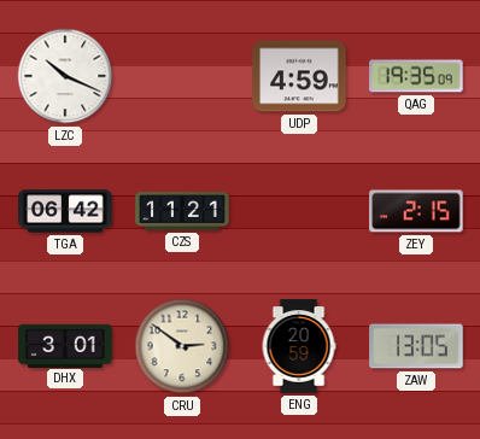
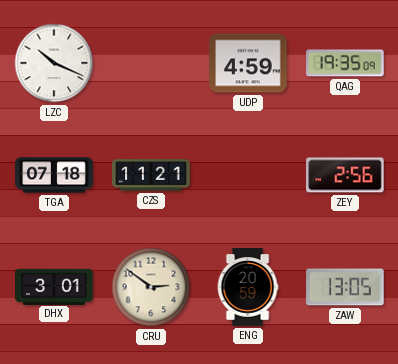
TGA: 06:42 -> 07:18 (54, 175)
ZEY: 2:15 -> 2:56 (345, 175)
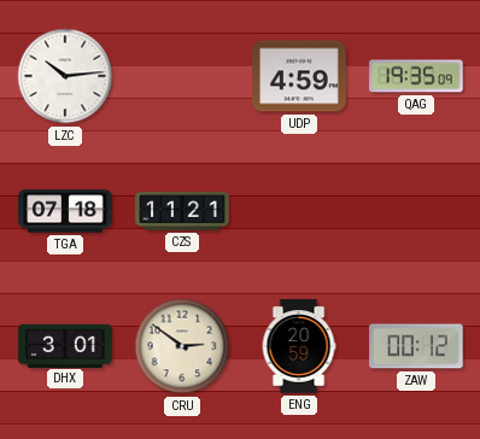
LZC: 10:19 -> 10:14 (65, 76)
ZEY: 2:56 -> none (345, 175)
ZAW: 13:05 -> 00:12 (416, 346)
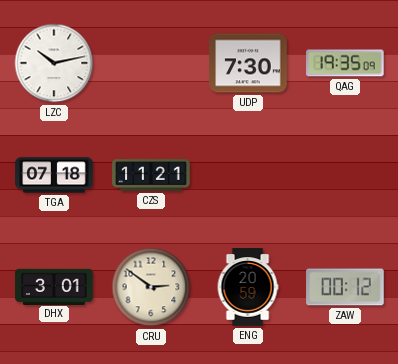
LZC: 10:14 -> 10:13 (54, 63)
UDP: 4:59 -> 7:30 (248, 63)
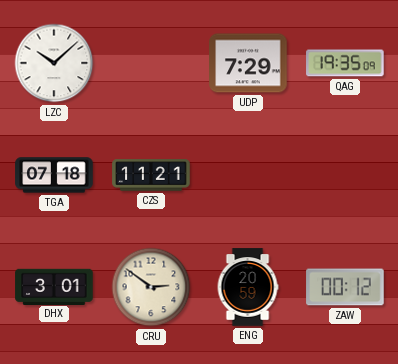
LZC: 10:13 -> 10:08 (54, 63)
UDP: 7:30 -> 7:29 (248, 63)
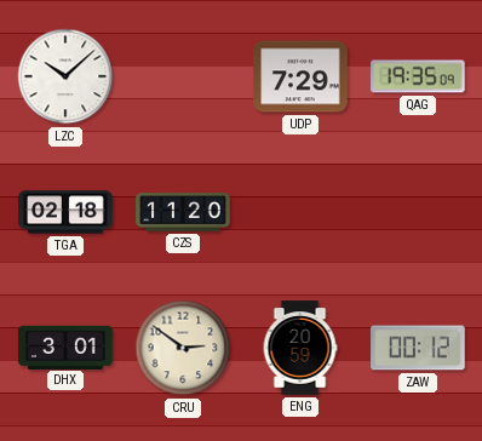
TGA: 07:18 -> 02:18 (65, 212)
CZS: 11:21 -> 11:20 (183, 212)
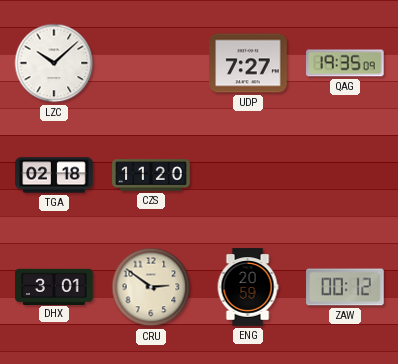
UDP: 7:29 -> 7:27 (248, 63)
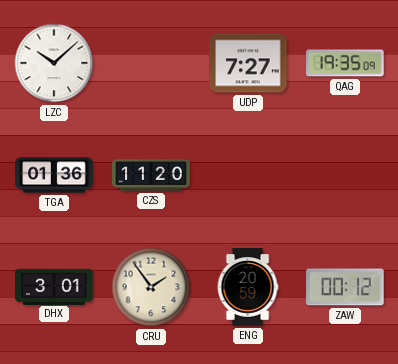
TGA: 02:18 -> 01:36 (54, 175)
CRU: 2:51 -> 1:54 (151, 287)
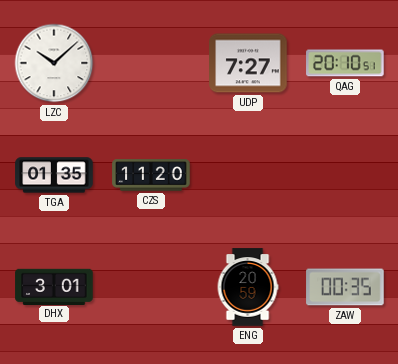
QAG: 19:35 -> 20:10 (345, 63)
TGA: 01:36 -> 01:35 (54, 175)
CRU: 1:54 -> none (151, 287)
ZAW: 00:12 -> 00:35 (345, 287)
